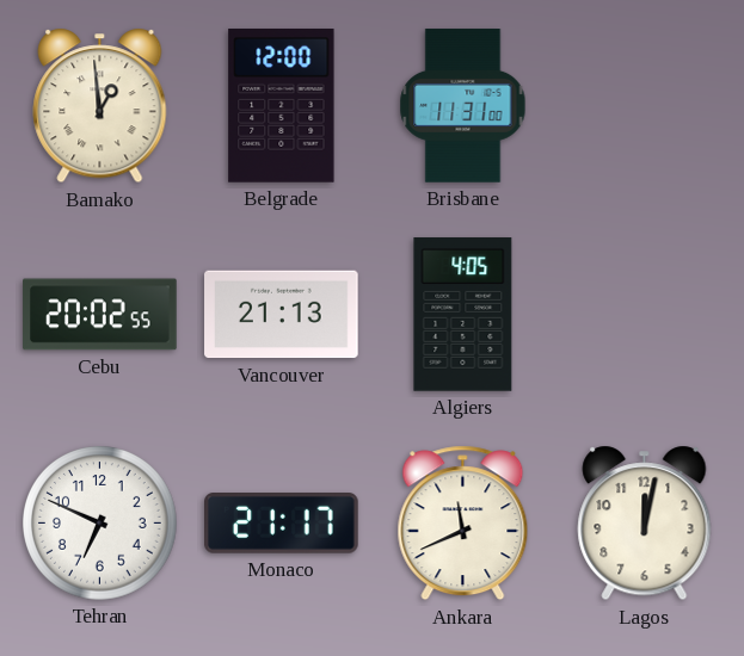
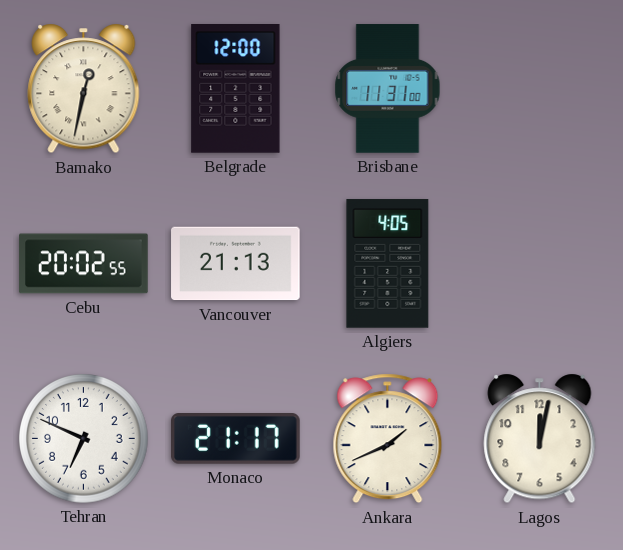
Bamako: 12:59 -> 12:32 (84, 89)
Ankara: 11:41 -> 1:41 (388, 439)
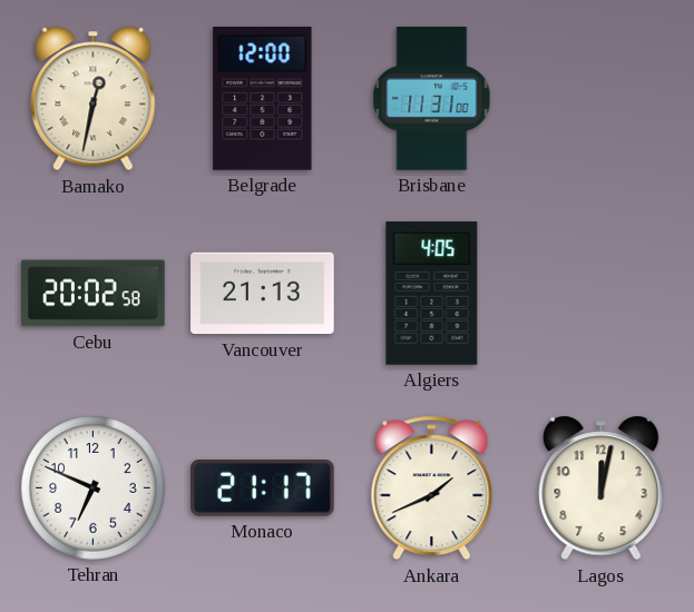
Cebu: 20:02:55 -> 20:02:58 (94, 294)
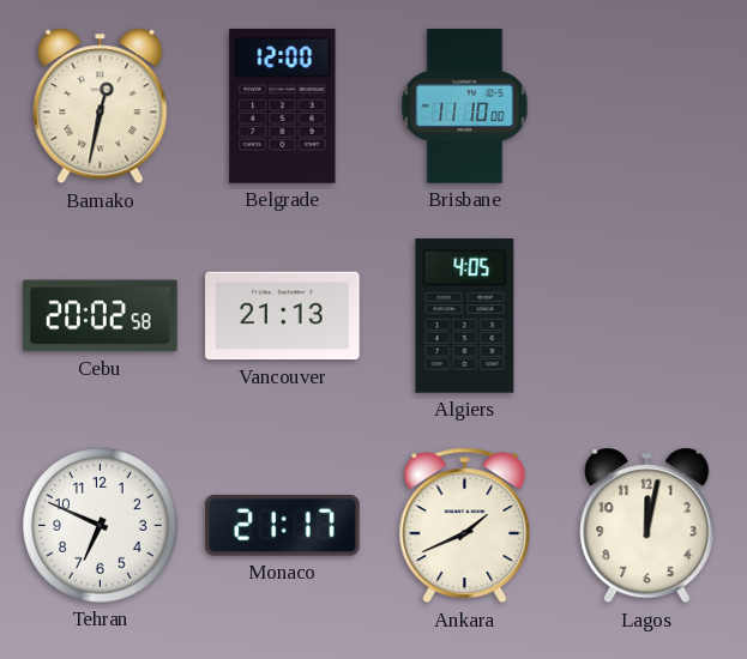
Brisbane: 11:31 -> 11:10 (465, 107)
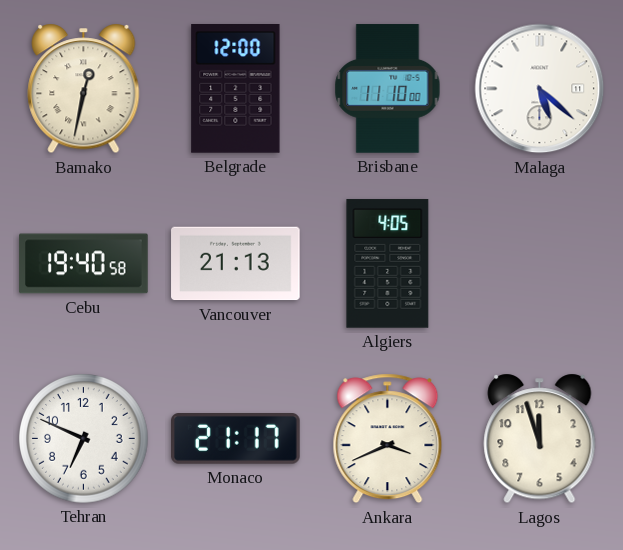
Malaga: none -> 5:22 (540, 89)
Cebu: 20:02 -> 19:40 (84, 264)
Ankara: 1:41 -> 3:41 (388, 439)
Lagos: 12:02 -> 11:57 (540, 439)
